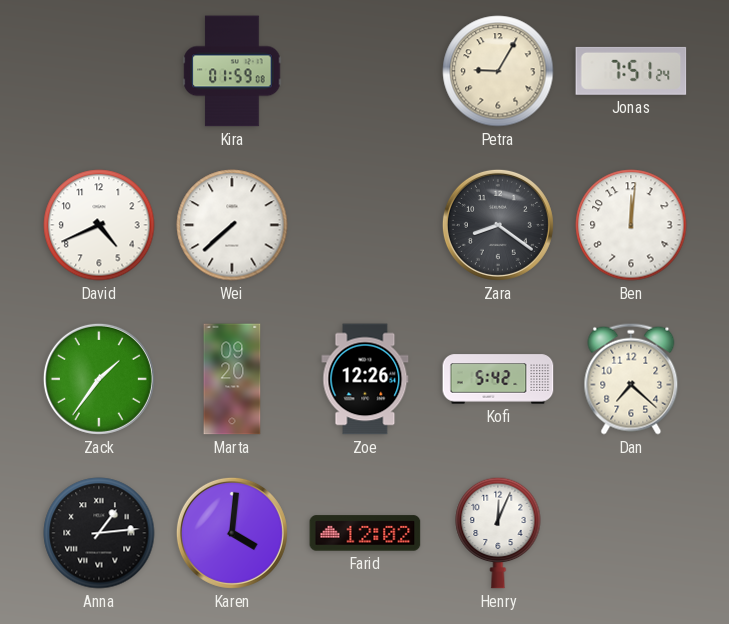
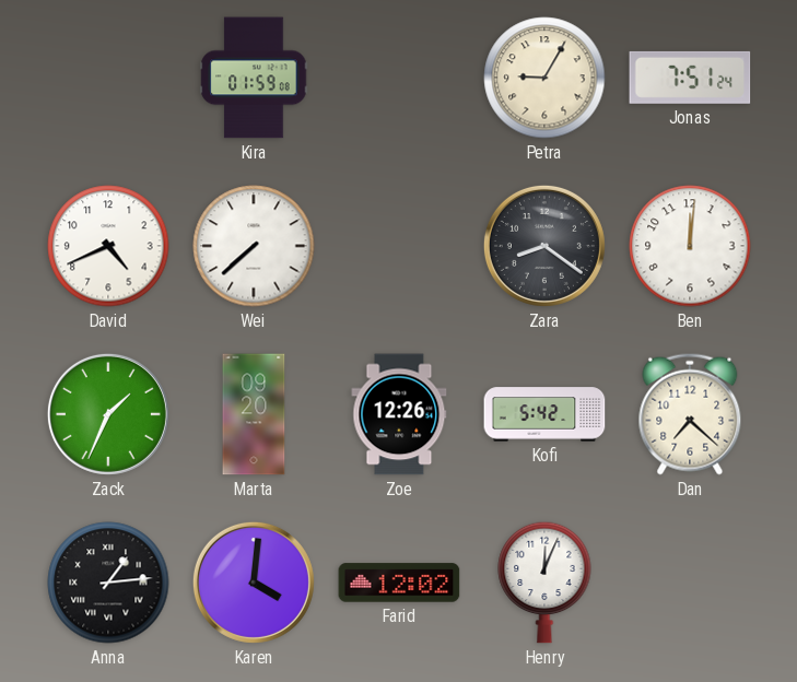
Zack: 1:36 -> 1:34 (108, 414)
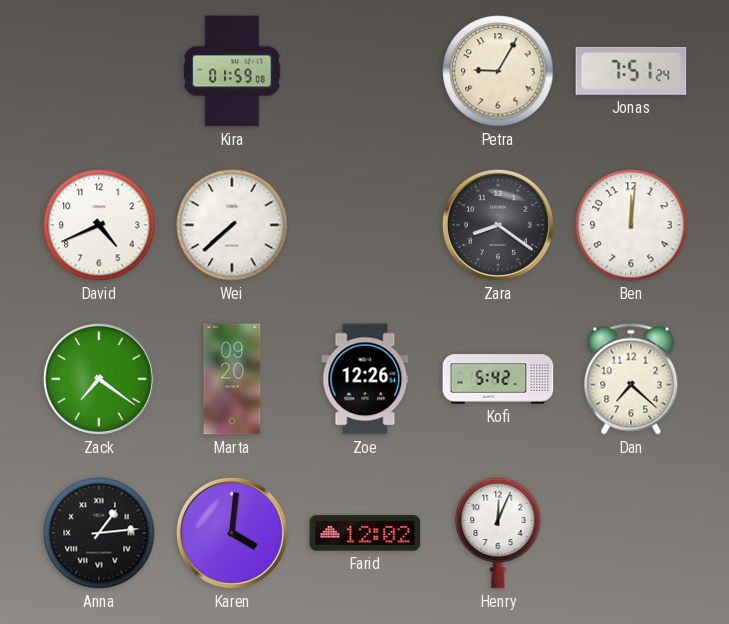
Zack: 1:34 -> 7:21 (99, 379)
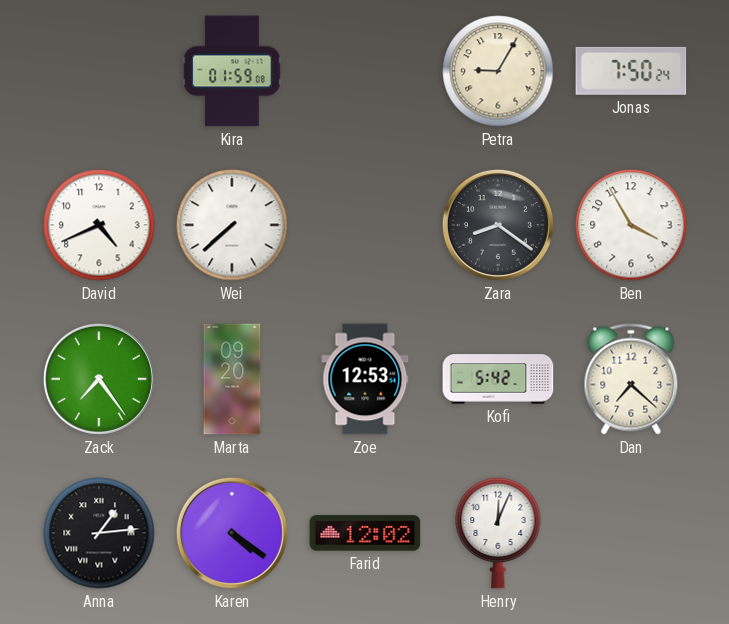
Jonas: 7:51 -> 7:50 (631, 71)
Ben: 12:01 -> 3:55 (631, 225)
Zack: 7:21 -> 7:24 (99, 379)
Zoe: 12:26 -> 12:53 (365, 379)
Karen: 4:01 -> 4:21 (232, 533)
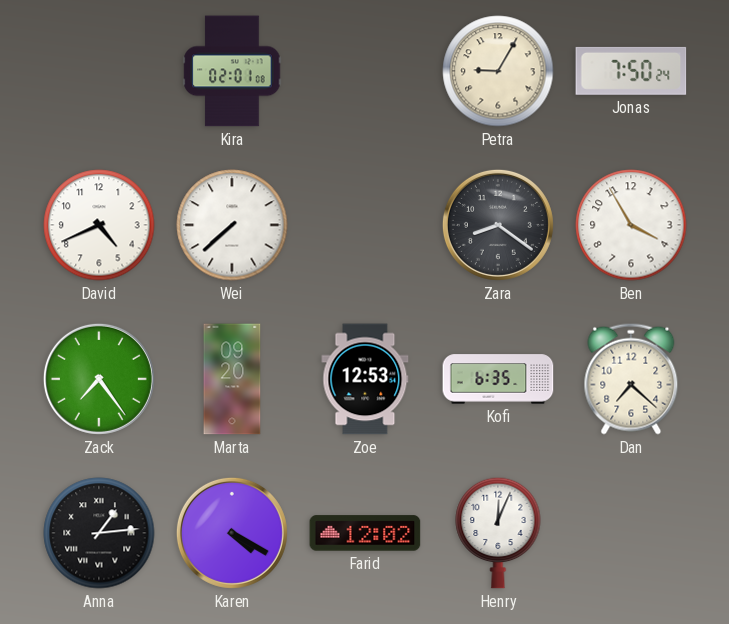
Kira: 01:59 -> 02:01 (232, 71)
Kofi: 5:42 -> 6:35 (498, 379)
Karen: 4:21 -> 4:20 (232, 533)
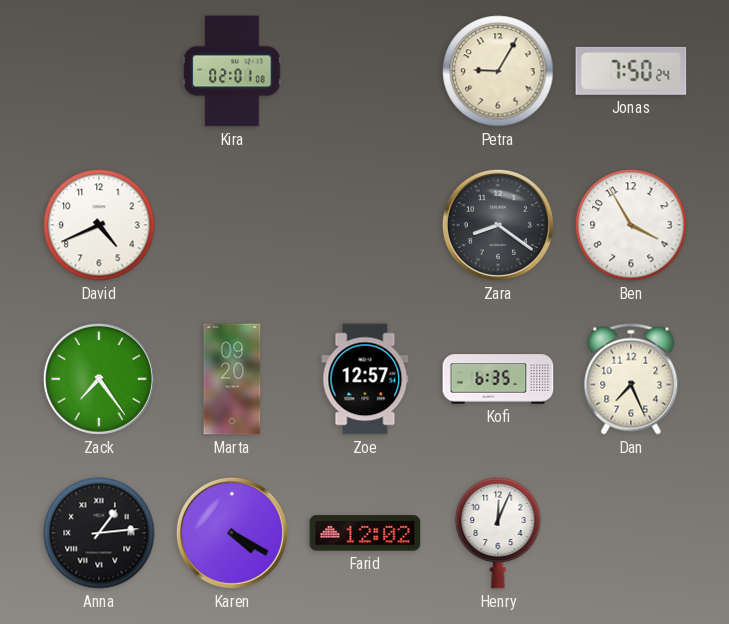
Wei: 7:38 -> none (232, 225)
Zoe: 12:53 -> 12:57 (365, 379)
Dan: 7:22 -> 7:26 (631, 379)
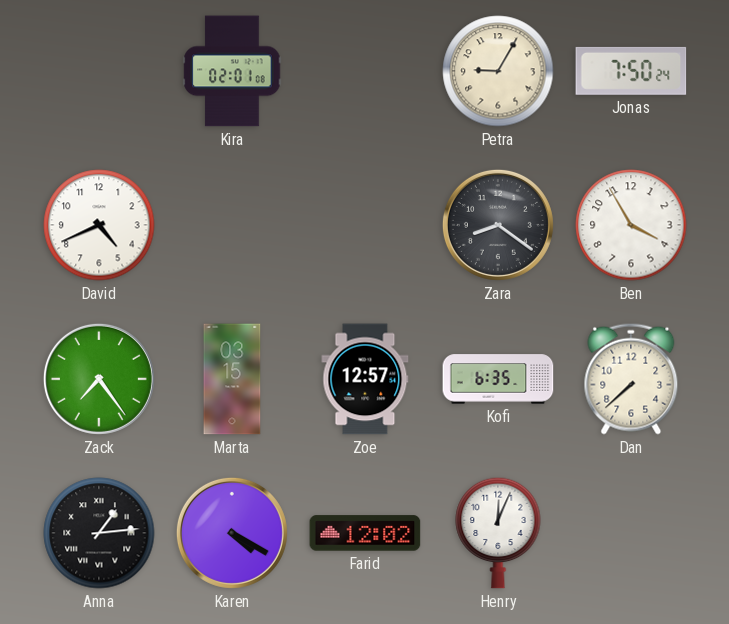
Marta: 09:20 -> 03:15 (232, 379)
Dan: 7:26 -> 7:38 (631, 379)
